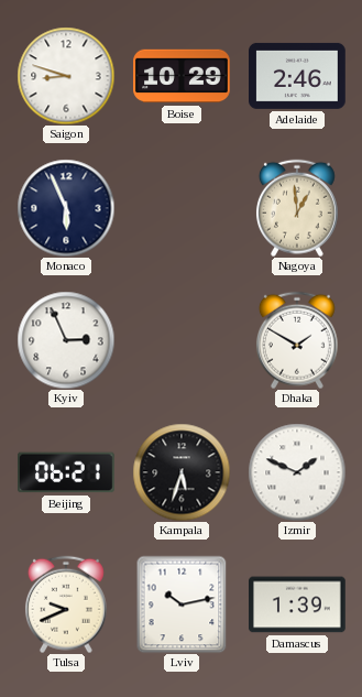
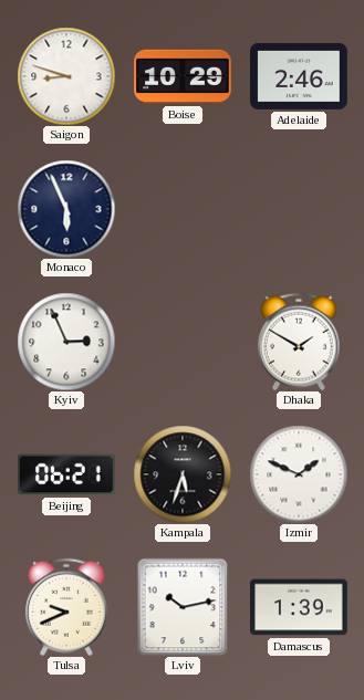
Nagoya: 12:59 -> none (297, 208)
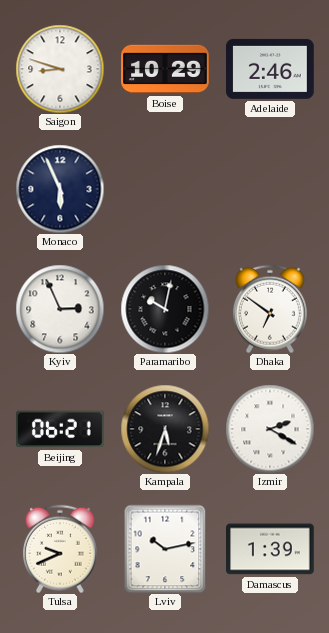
Paramaribo: none -> 10:02 (165, 309)
Dhaka: 1:50 -> 6:51 (270, 309)
Izmir: 1:49 -> 2:20 (270, 429)
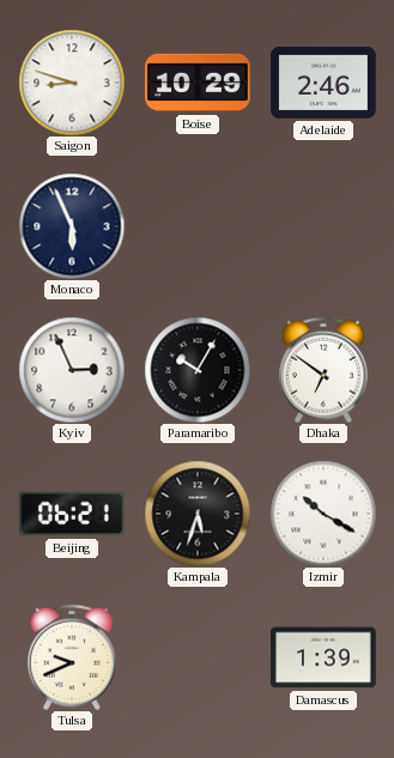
Paramaribo: 10:02 -> 10:05 (198, 370)
Izmir: 2:20 -> 10:20 (323, 514)
Lviv: 10:13 -> none (165, 549)
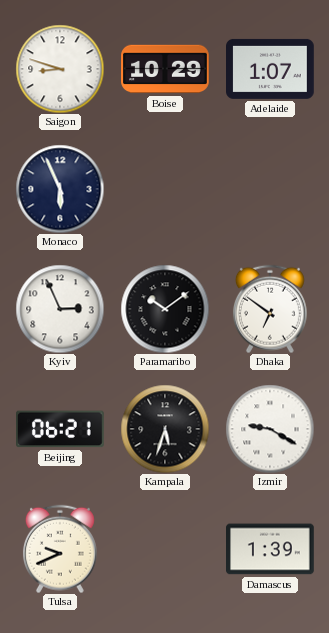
Adelaide: 2:46 -> 1:07 (271, 69)
Paramaribo: 10:05 -> 10:09 (165, 309)
Izmir: 10:20 -> 9:20 (270, 429)
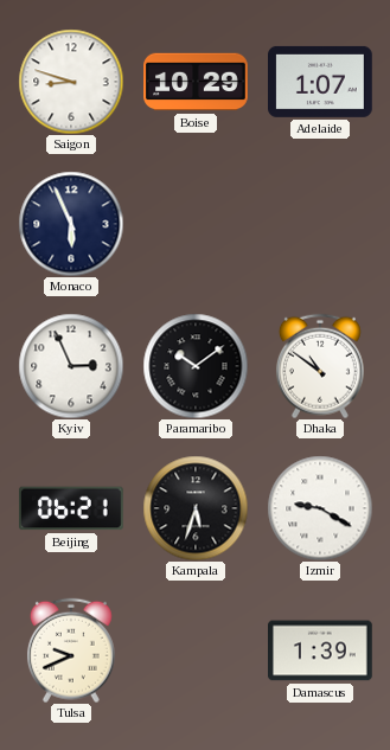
Dhaka: 6:51 -> 10:51 (320, 366)
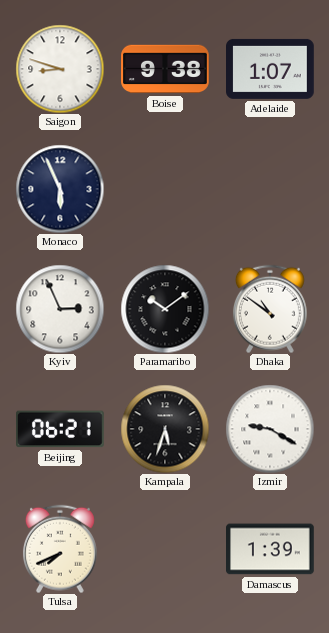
Boise: 10:29 -> 9:38 (165, 69)
Tulsa: 9:41 -> 7:41 (60, 549)
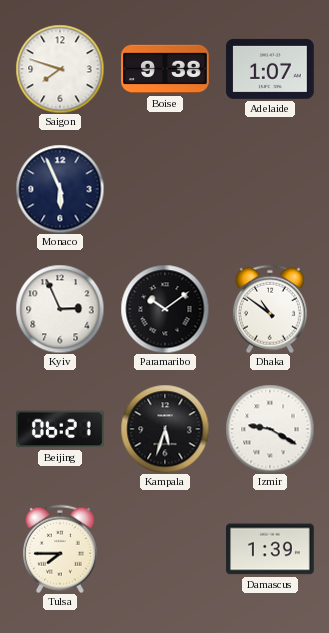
Saigon: 8:48 -> 7:48 (60, 69)
Tulsa: 7:41 -> 7:45 (60, 549)
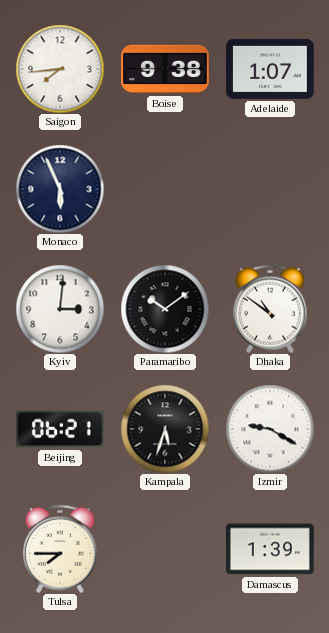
Saigon: 7:48 -> 7:44 (60, 69)
Kyiv: 2:56 -> 3:01 (60, 309)
